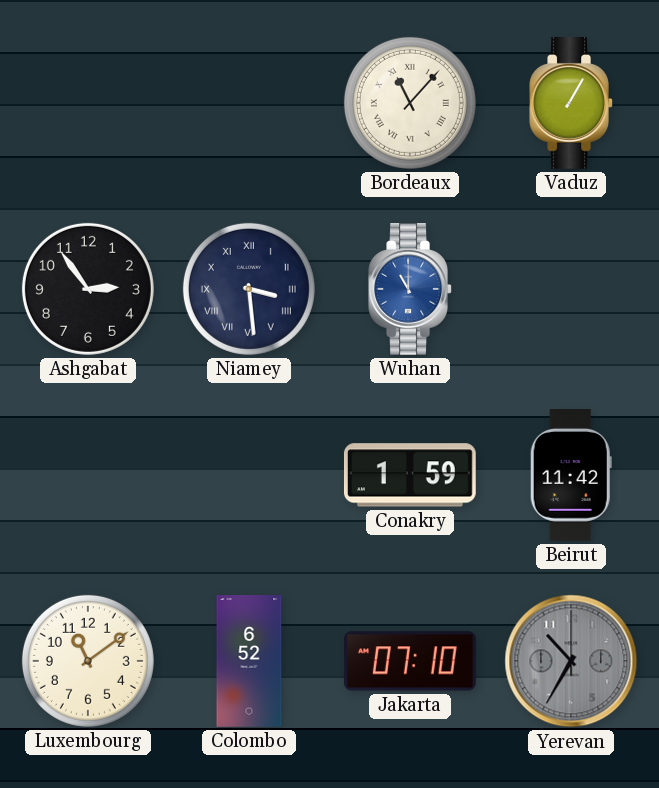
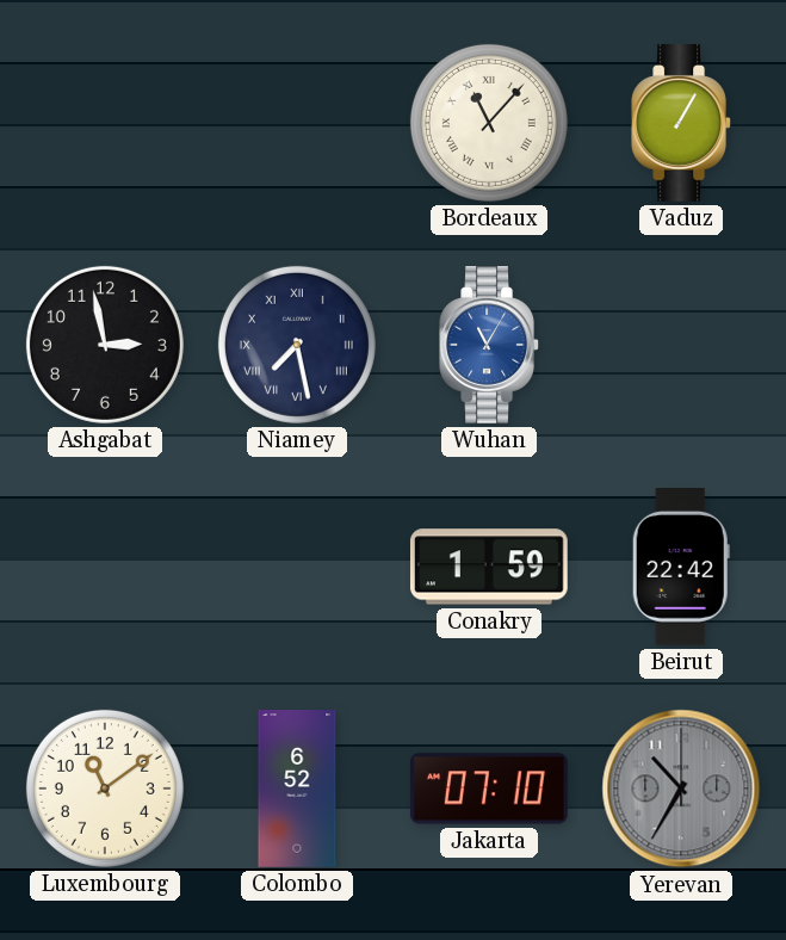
Ashgabat: 2:54 -> 2:58 (105, 345)
Niamey: 3:29 -> 7:28 (297, 345)
Wuhan: 11:00 -> 11:05 (489, 346)
Beirut: 11:42 -> 22:42 (681, 568)
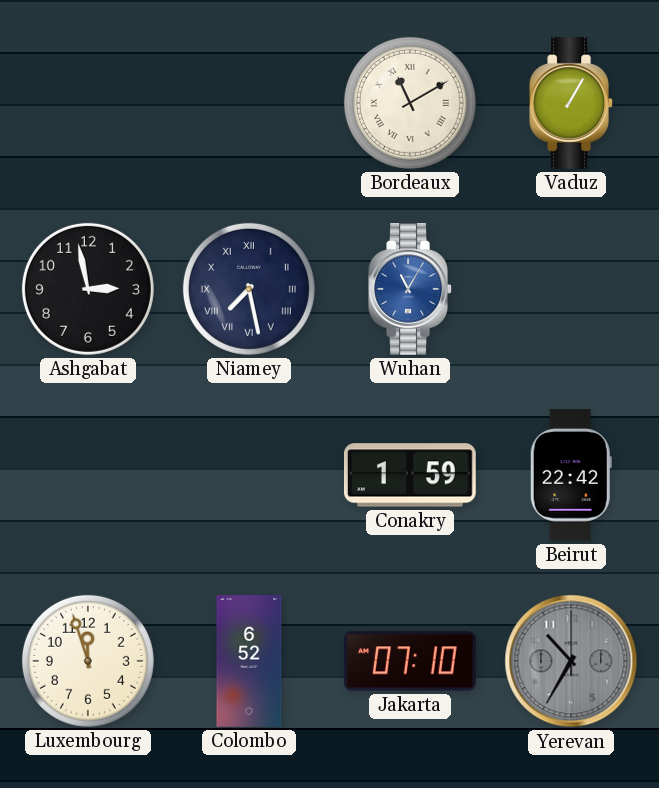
Bordeaux: 11:07 -> 11:10 (410, 103)
Luxembourg: 11:09 -> 11:57 (88, 661)
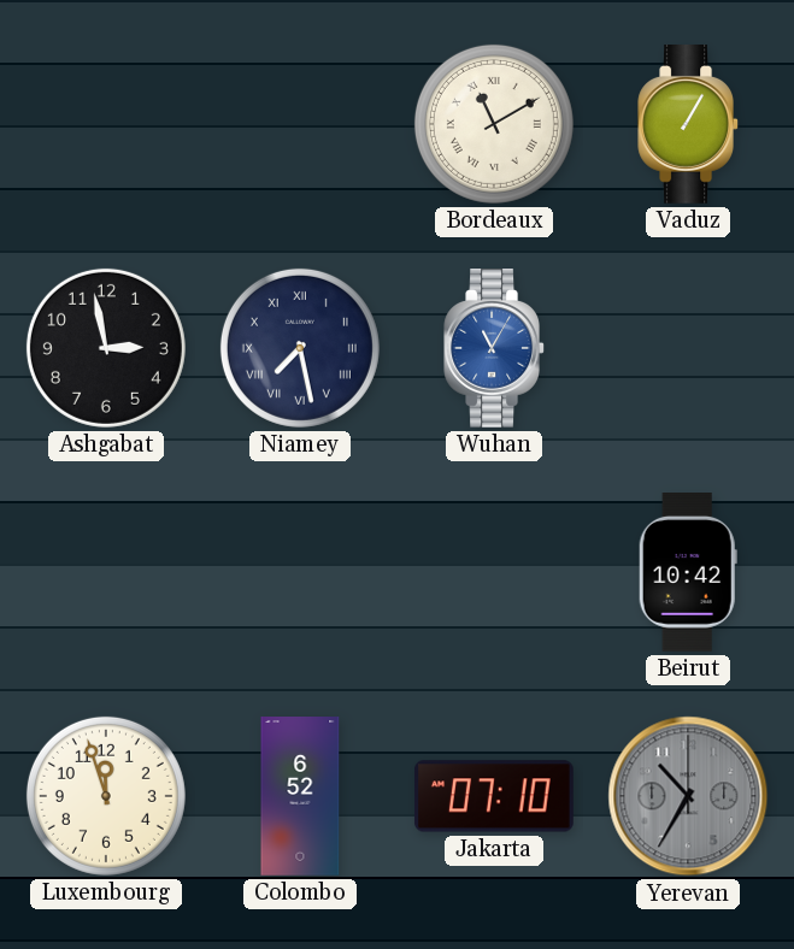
Conakry: 1:59 -> none (410, 475)
Beirut: 22:42 -> 10:42 (688, 573)
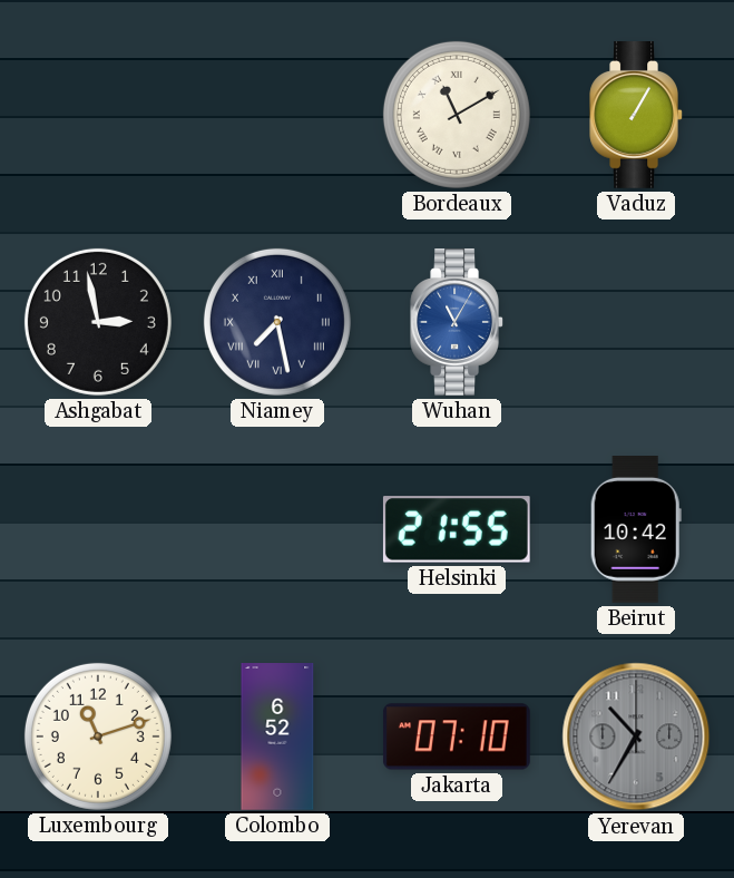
Helsinki: none -> 21:55 (457, 529)
Luxembourg: 11:57 -> 11:12 (98, 736)
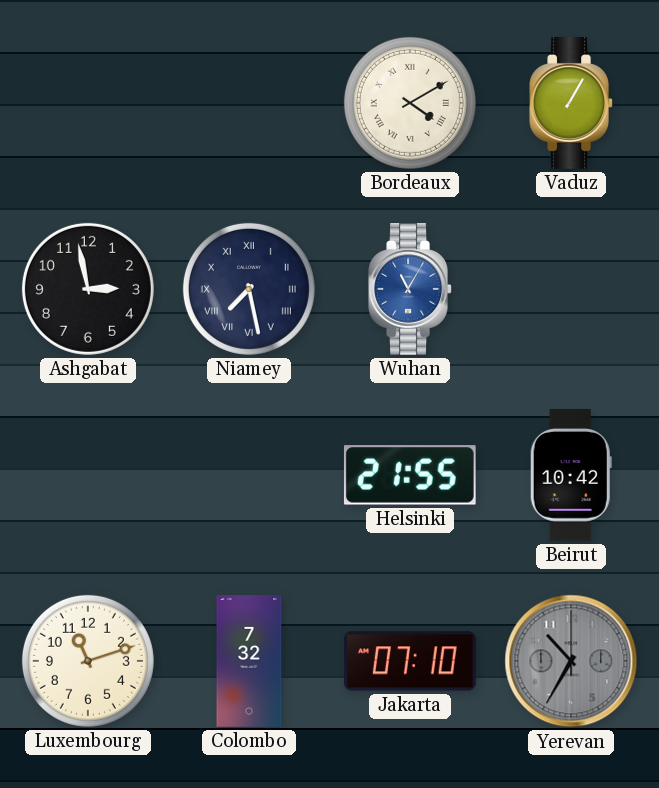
Bordeaux: 11:10 -> 4:10 (410, 103)
Colombo: 6:52 -> 7:32 (249, 662)
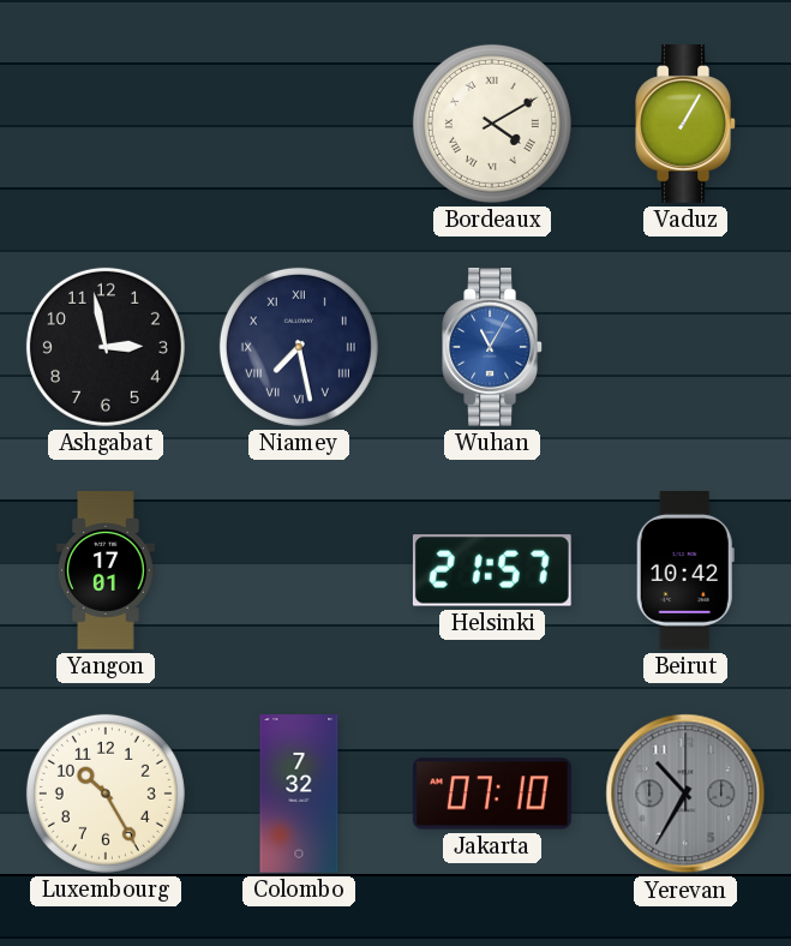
Yangon: none -> 17:01 (107, 571)
Helsinki: 21:55 -> 21:57 (492, 570)
Luxembourg: 11:12 -> 10:25 (106, 794)
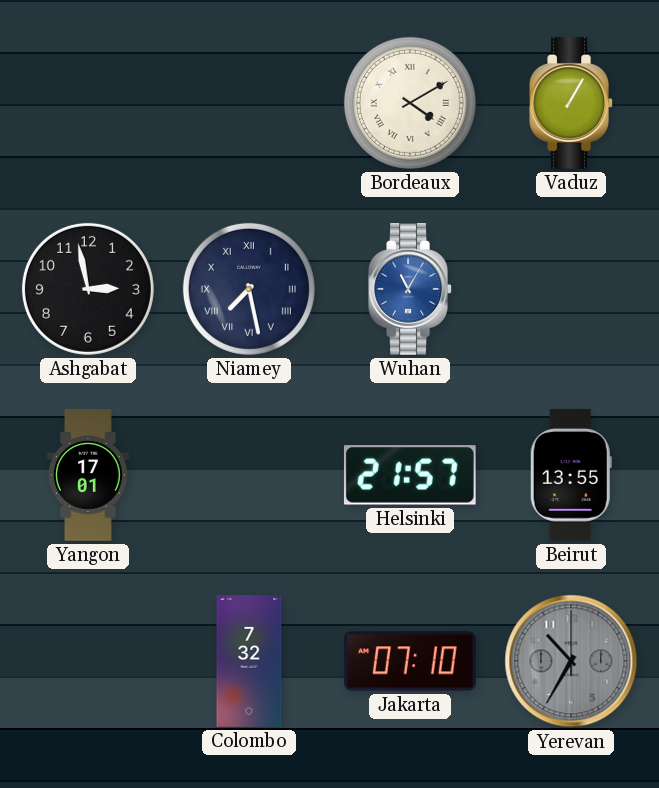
Beirut: 10:42 -> 13:55 (571, 476)
Luxembourg: 10:25 -> none (106, 794)
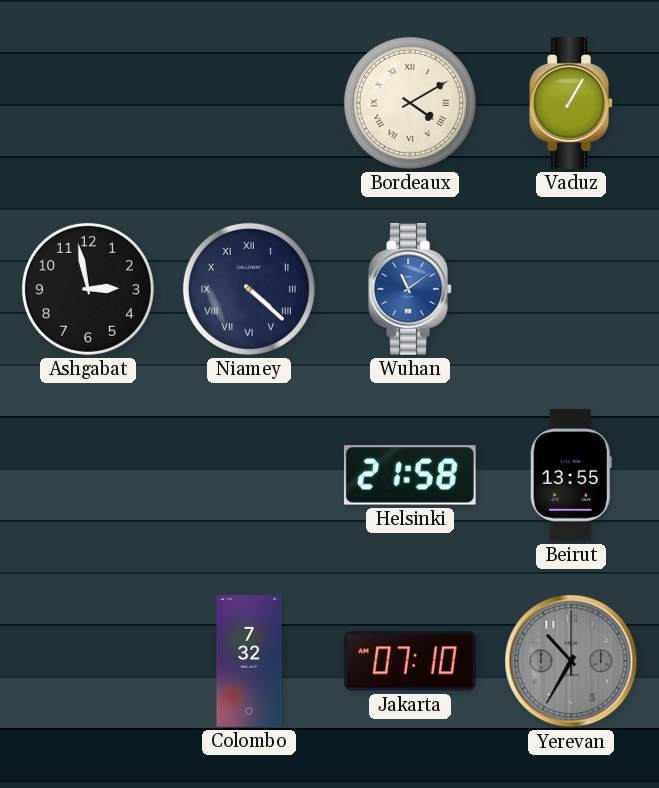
Niamey: 7:28 -> 4:22 (249, 289)
Wuhan: 11:05 -> 11:09 (410, 290)
Yangon: 17:01 -> none (89, 476)
Helsinki: 21:57 -> 21:58 (410, 475)
